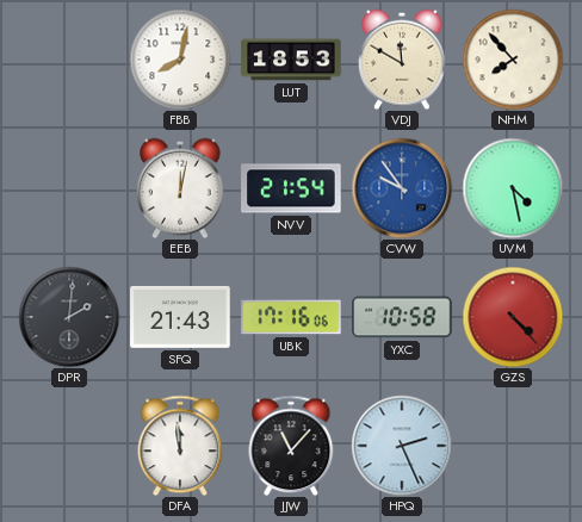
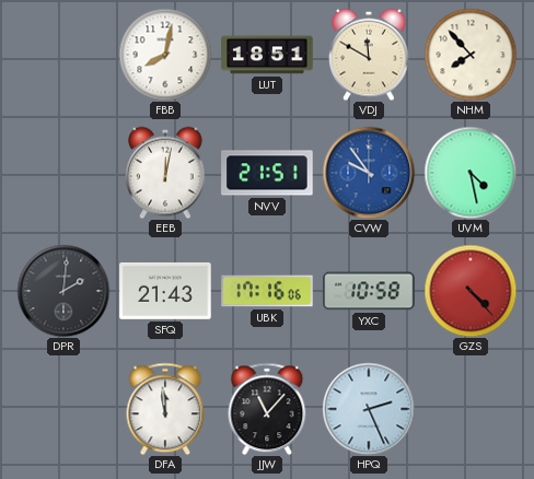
LUT: 18:53 -> 18:51 (267, 55)
NVV: 21:54 -> 21:51 (267, 173)
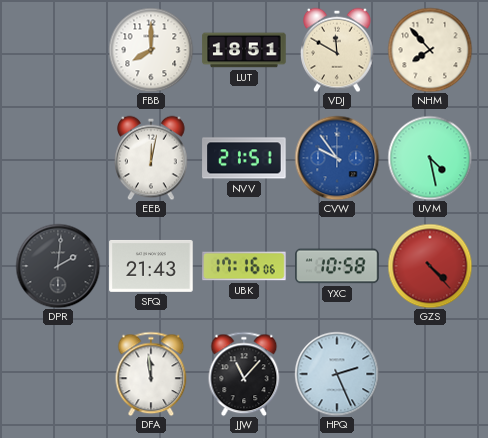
FBB: 8:02 -> 8:00 (151, 50)
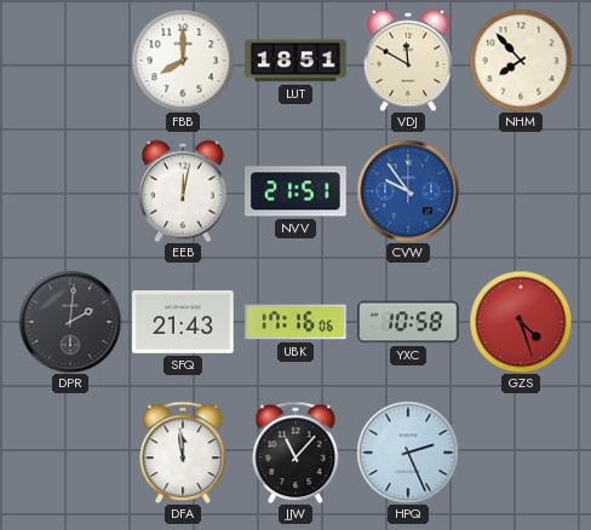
UVM: 4:28 -> none (430, 158)
GZS: 4:23 -> 4:27 (521, 322)
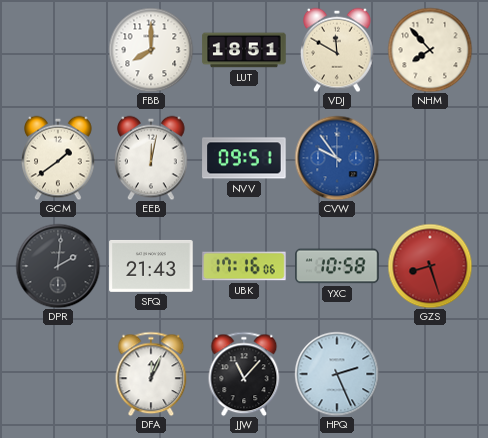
GCM: none -> 1:39 (58, 158)
NVV: 21:51 -> 09:51 (244, 158)
GZS: 4:27 -> 8:27 (430, 266)
DFA: 11:59 -> 12:04 (151, 374)
